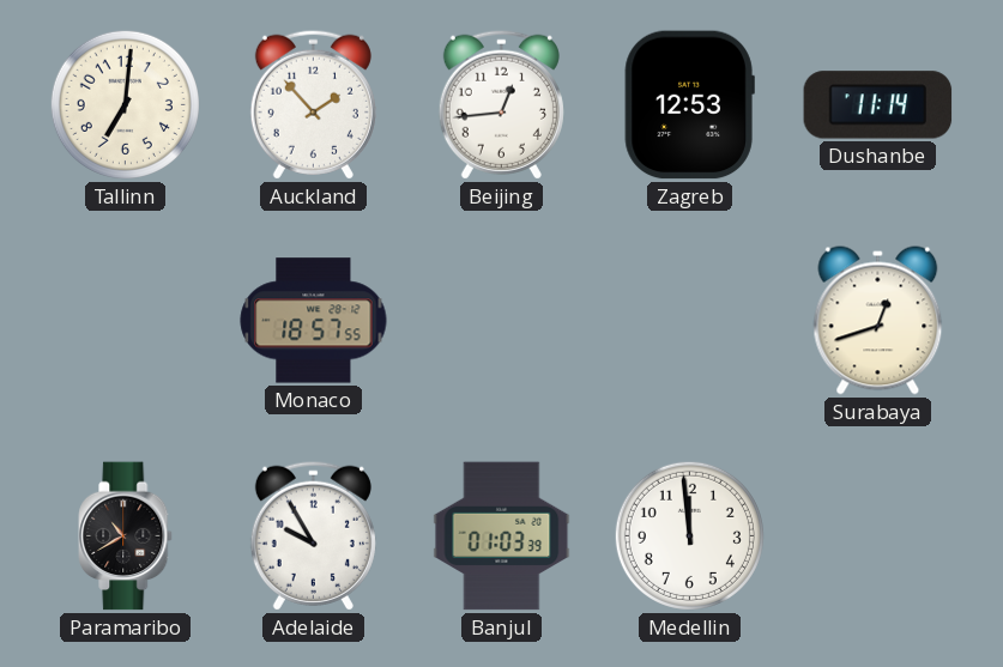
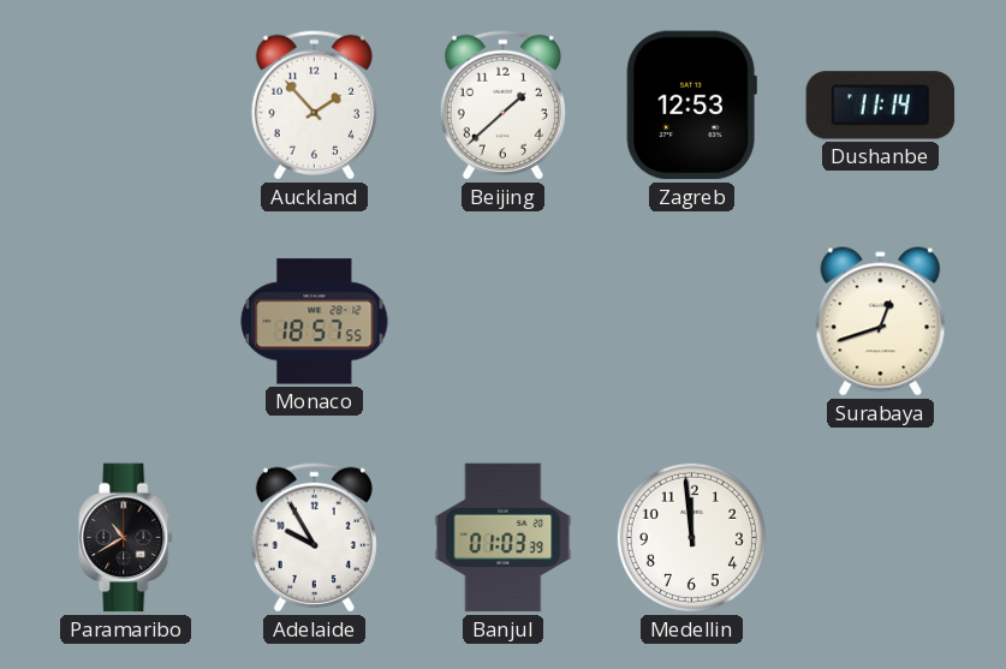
Tallinn: 7:01 -> none (125, 104)
Beijing: 12:44 -> 1:38 (502, 104)
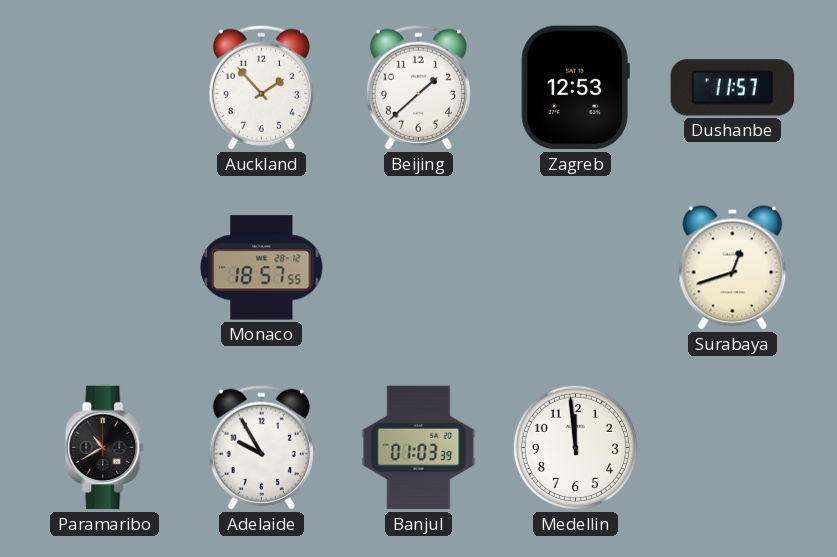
Dushanbe: 11:14 -> 11:57 (733, 88)
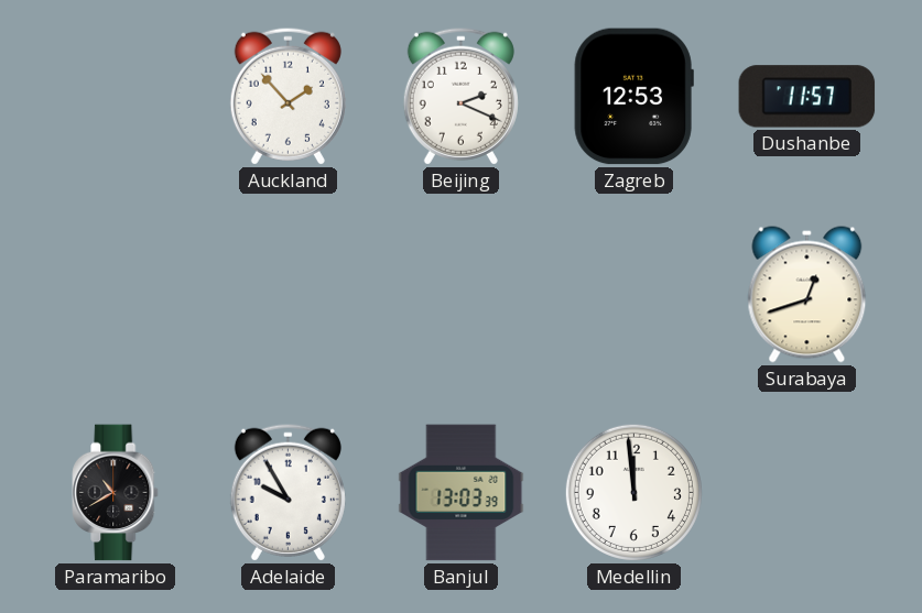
Beijing: 1:38 -> 2:19 (460, 96)
Monaco: 18:57 -> none (262, 268)
Banjul: 01:03 -> 13:03 (462, 493)
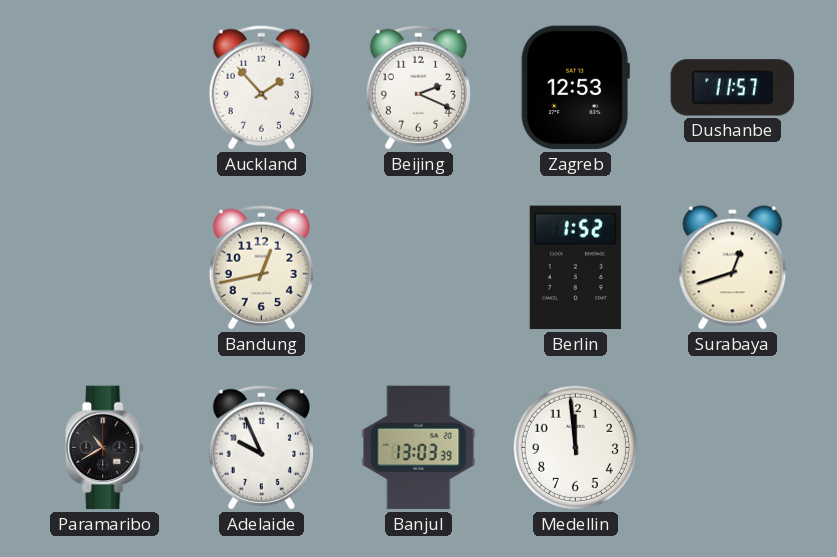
Bandung: none -> 12:43 (261, 267)
Berlin: none -> 1:52 (575, 268)
Adelaide: 9:55 -> 9:56 (261, 447)
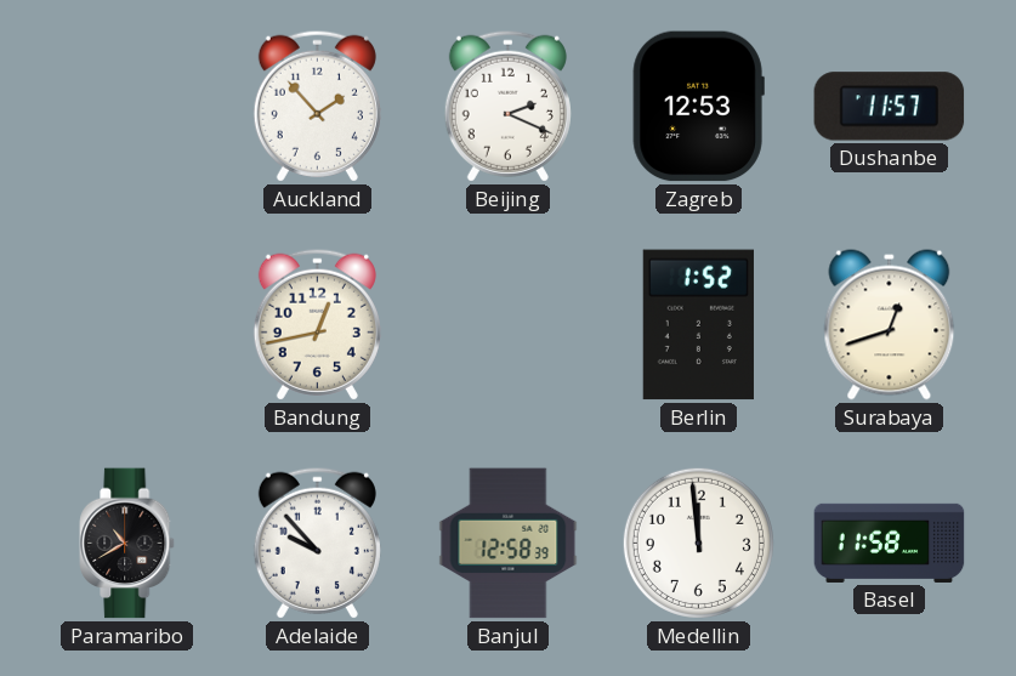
Adelaide: 9:56 -> 9:53 (317, 542)
Banjul: 13:03 -> 12:58 (509, 544)
Basel: none -> 11:58 (890, 542)
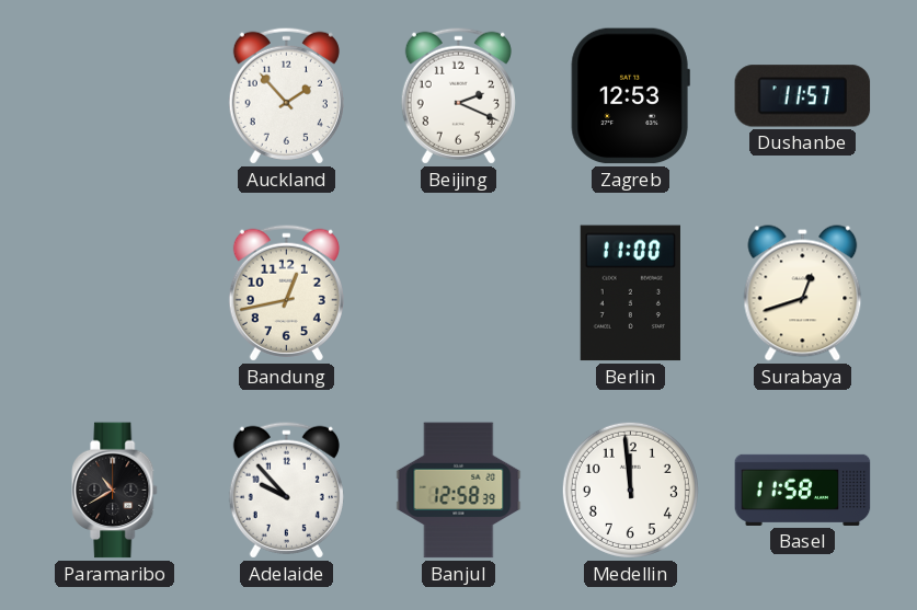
Berlin: 1:52 -> 11:00 (630, 294)
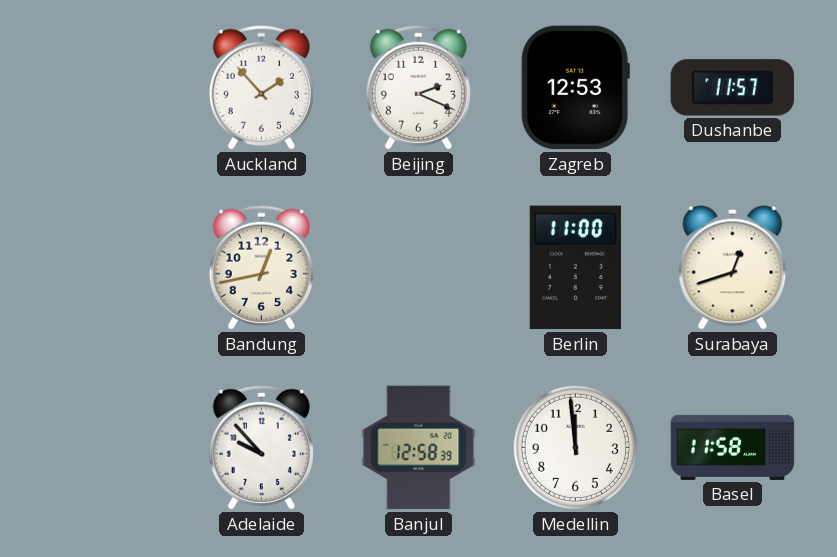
Paramaribo: 10:40 -> none (115, 491)
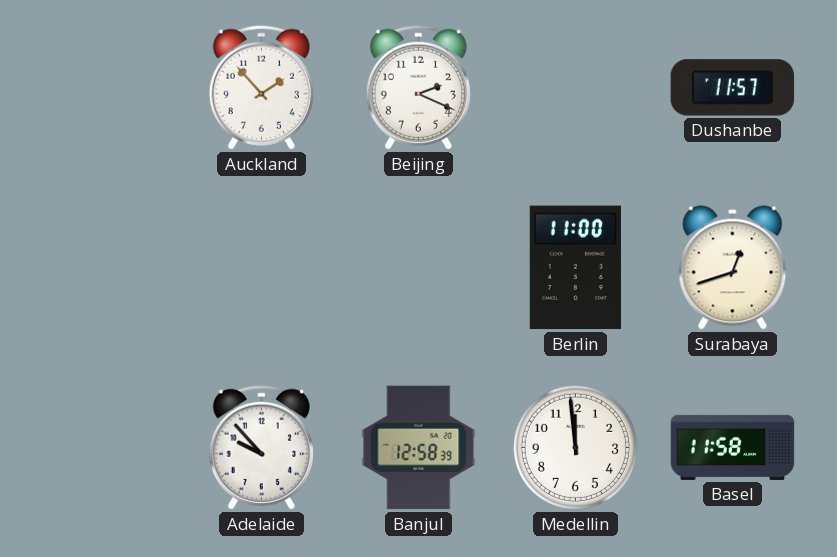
Zagreb: 12:53 -> none (575, 88)
Bandung: 12:43 -> none (261, 267)
